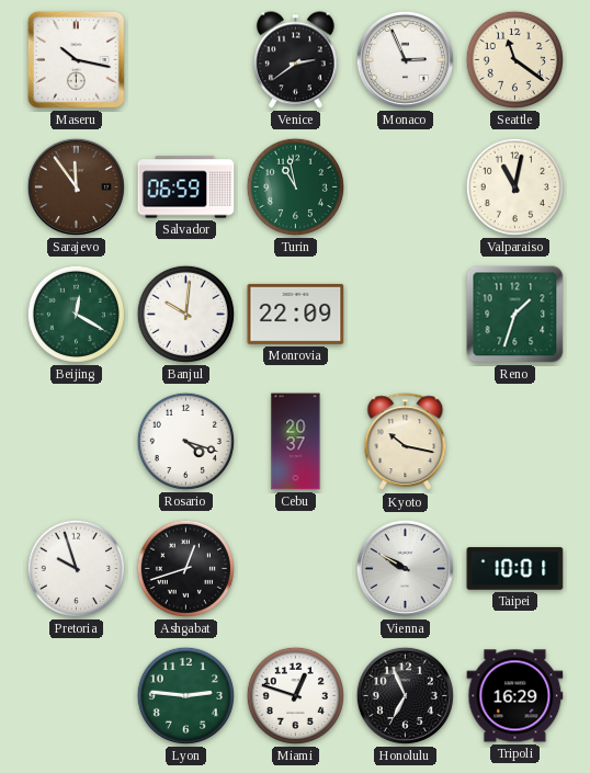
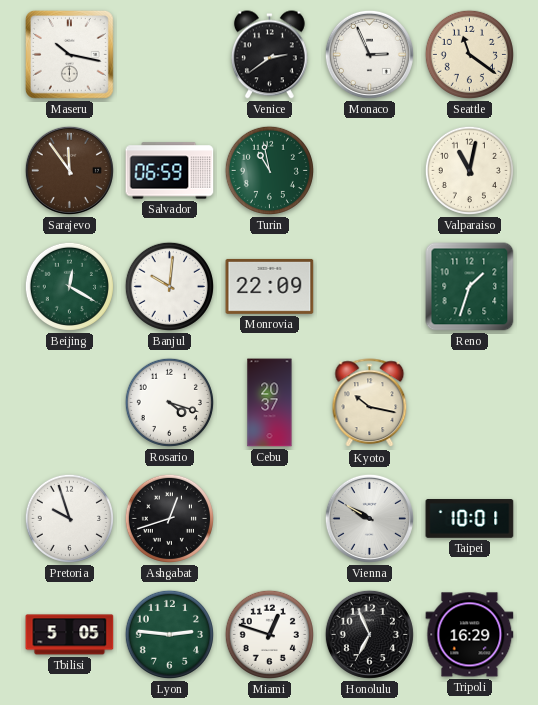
Tbilisi: none -> 5:05 (70, 635)
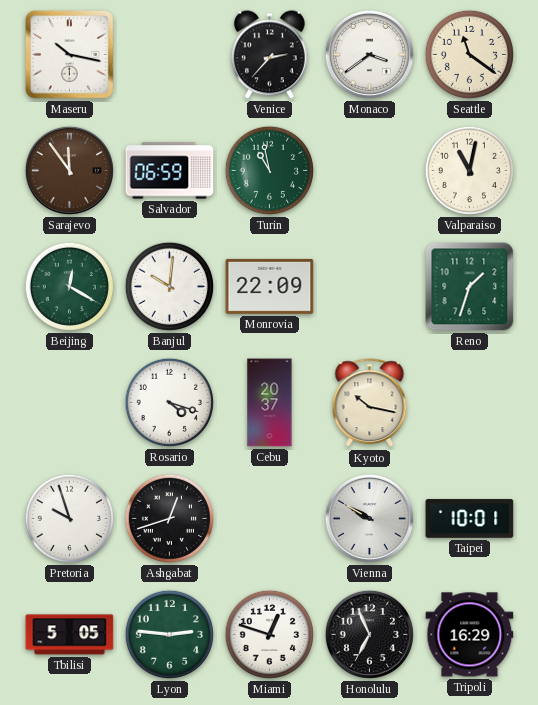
Venice: 2:39 -> 2:37 (269, 55)
Monaco: 2:56 -> 3:39 (369, 54)
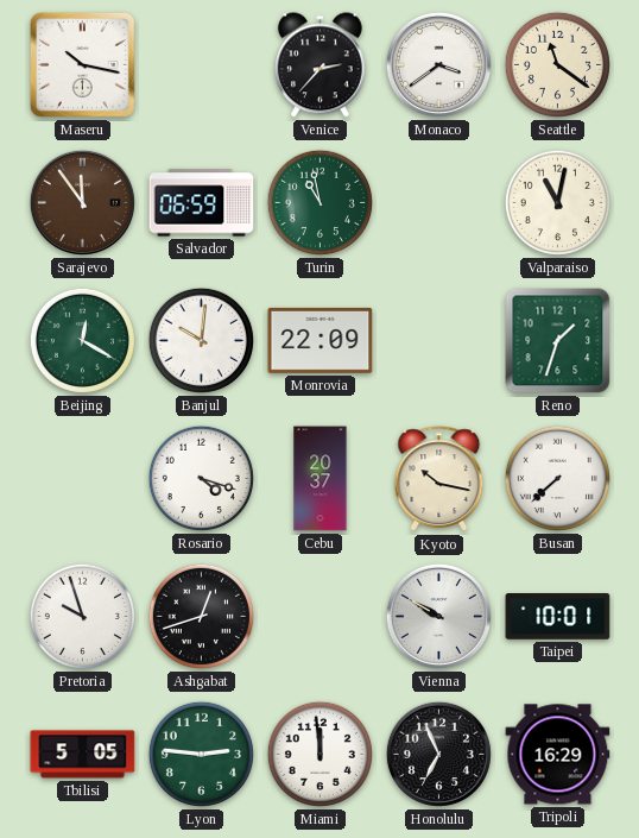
Busan: none -> 7:38 (557, 478)
Miami: 12:48 -> 11:59 (319, 754)
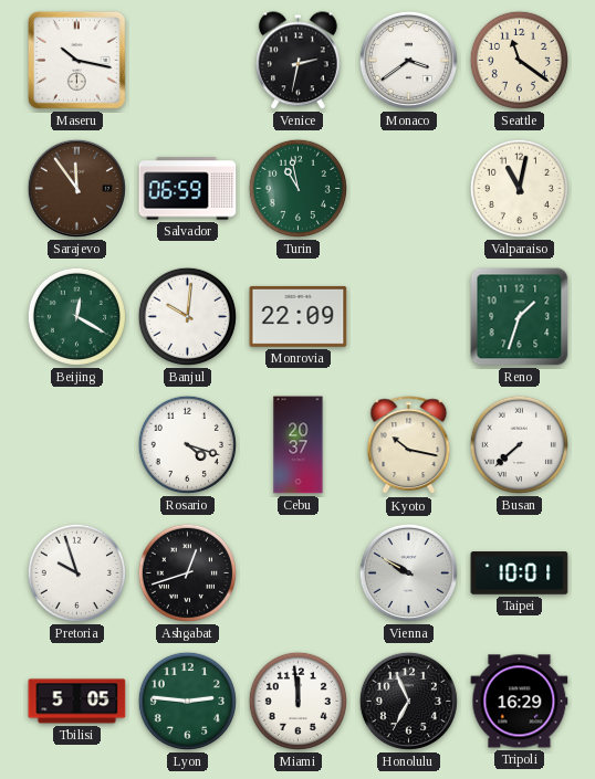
Venice: 2:37 -> 2:32 (297, 61)
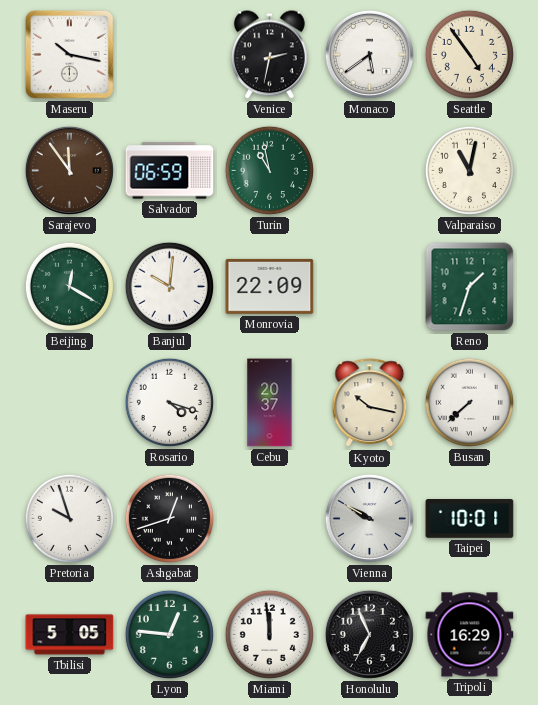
Monaco: 3:39 -> 5:39 (369, 54)
Seattle: 11:21 -> 4:54 (469, 54)
Lyon: 2:46 -> 12:46 (169, 634)
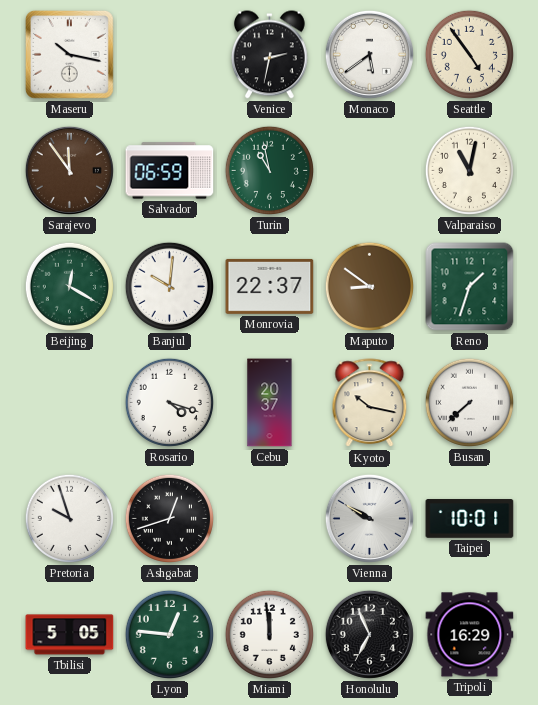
Monrovia: 22:09 -> 22:37 (270, 286)
Maputo: none -> 8:51 (369, 286)
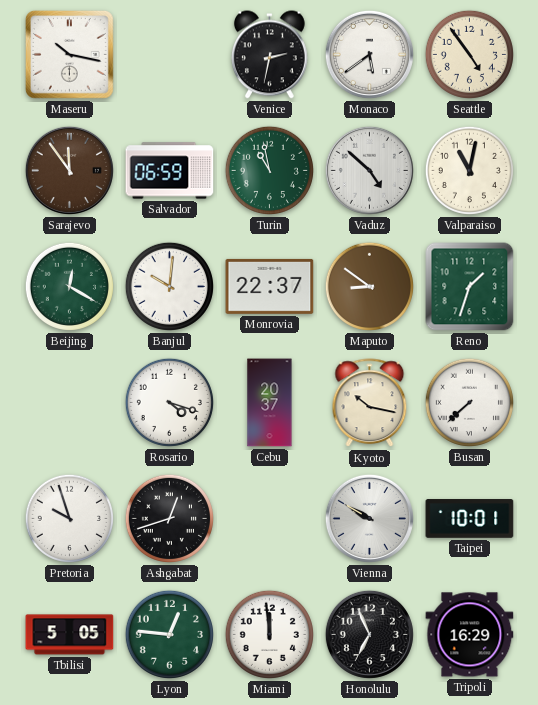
Vaduz: none -> 4:52 (369, 170)
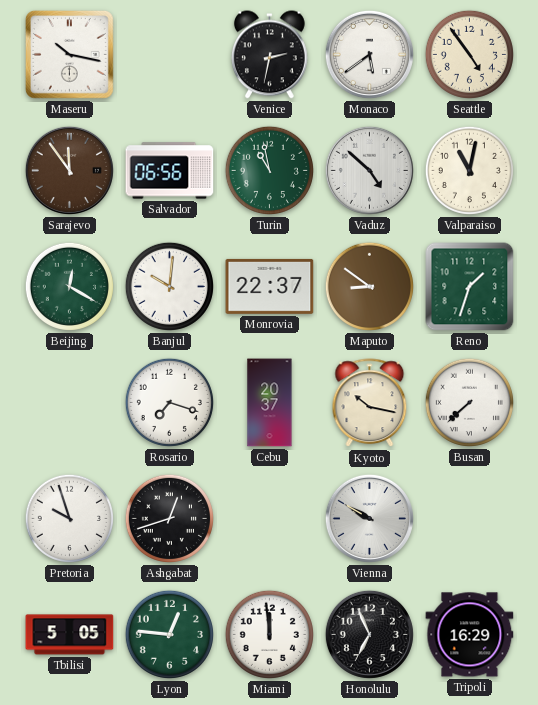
Salvador: 06:59 -> 06:56 (170, 171)
Rosario: 4:18 -> 7:18 (169, 402)
Taipei: 10:01 -> none (470, 519)
